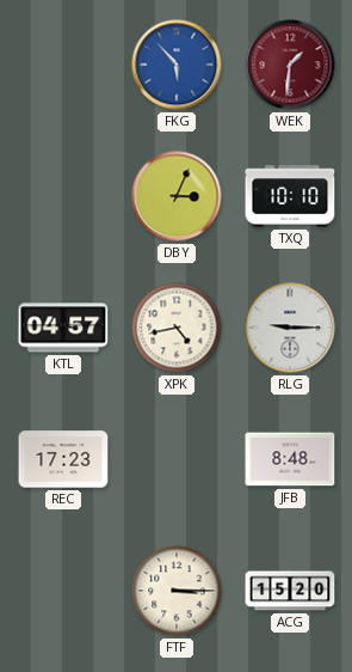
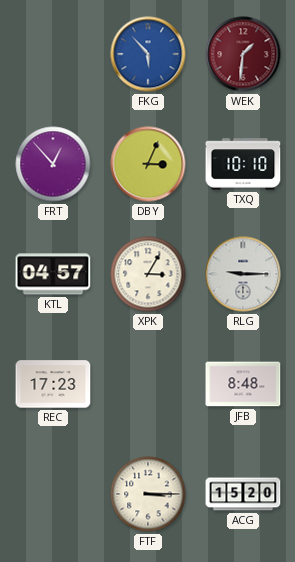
FRT: none -> 12:53 (53, 164)
XPK: 4:43 -> 3:05 (148, 274)
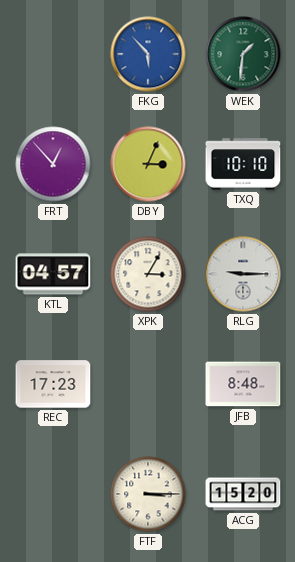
WEK dial: burgundy -> green (243, 54)
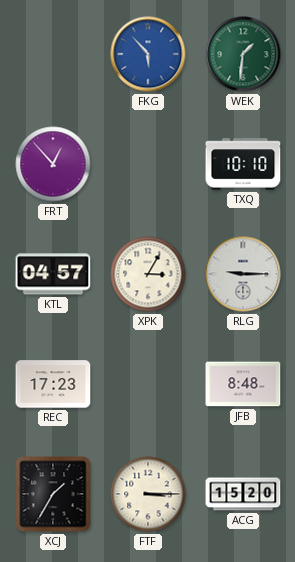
DBY: 3:04 -> none (148, 164)
XCJ: none -> 1:35 (53, 494)
